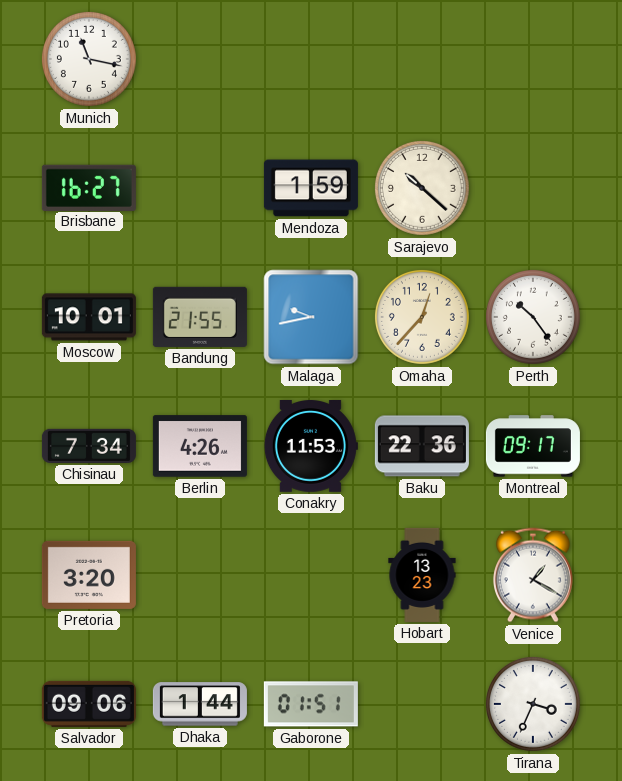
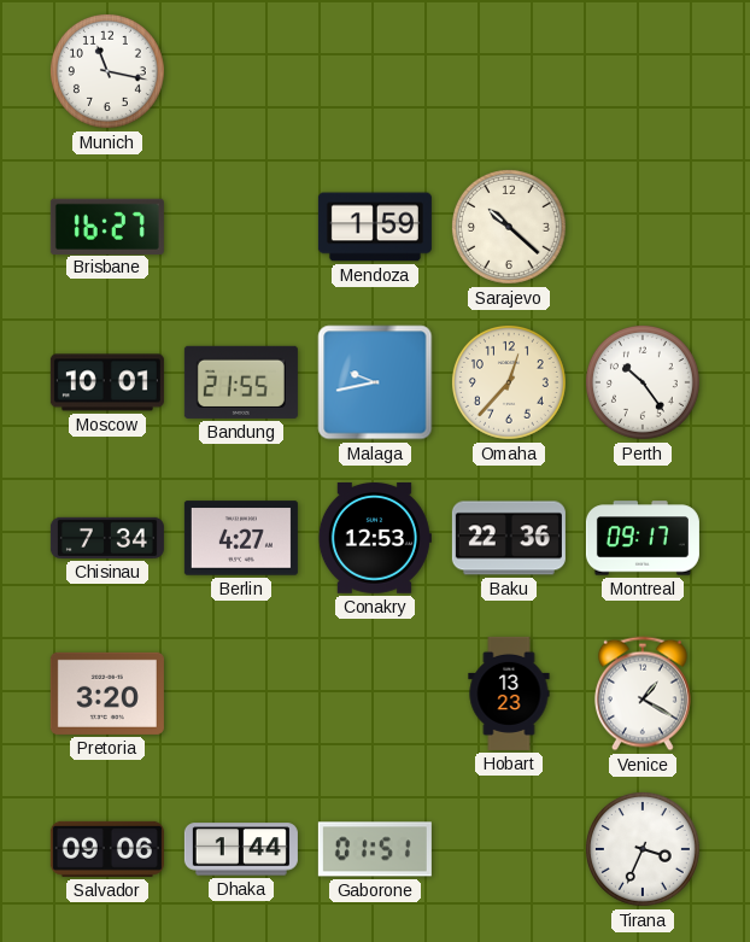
Berlin: 4:26 -> 4:27 (241, 538)
Conakry: 11:53 -> 12:53 (375, 539)
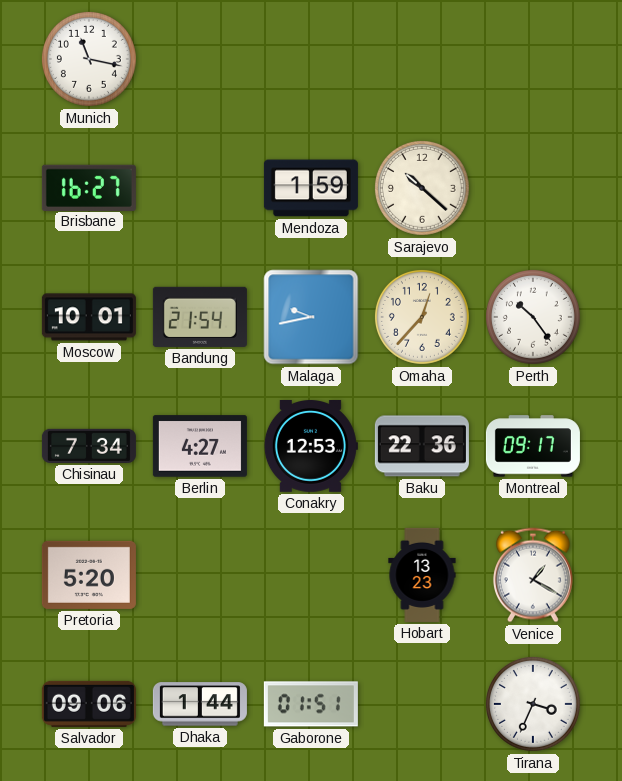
Bandung: 21:55 -> 21:54 (200, 317)
Pretoria: 3:20 -> 5:20 (89, 575)
